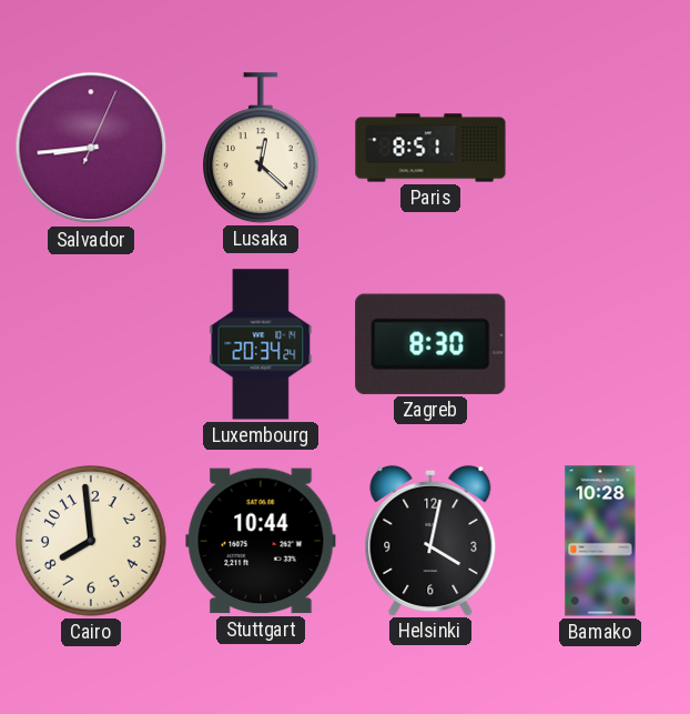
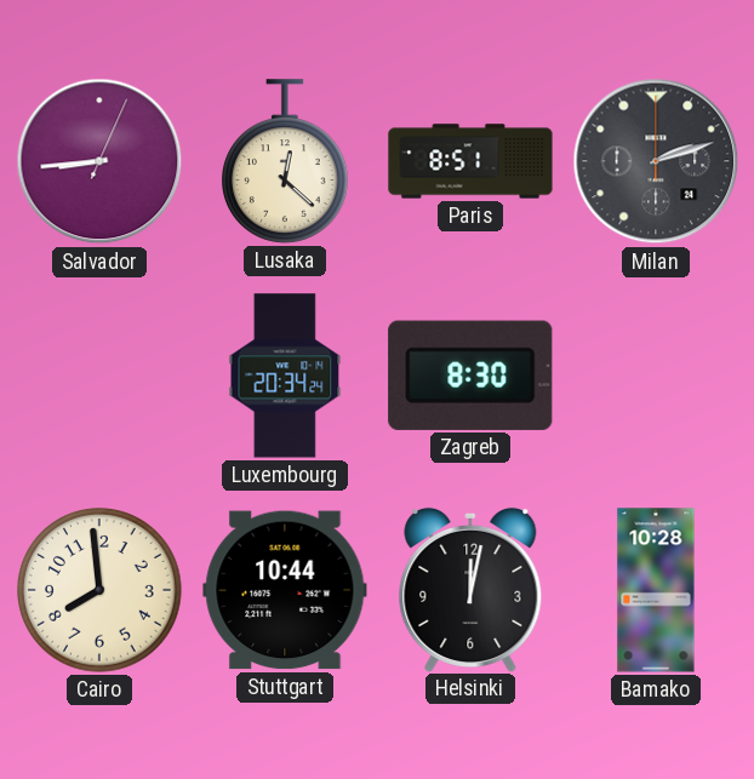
Milan: none -> 2:12 (656, 161)
Helsinki: 4:02 -> 12:02 (470, 589)
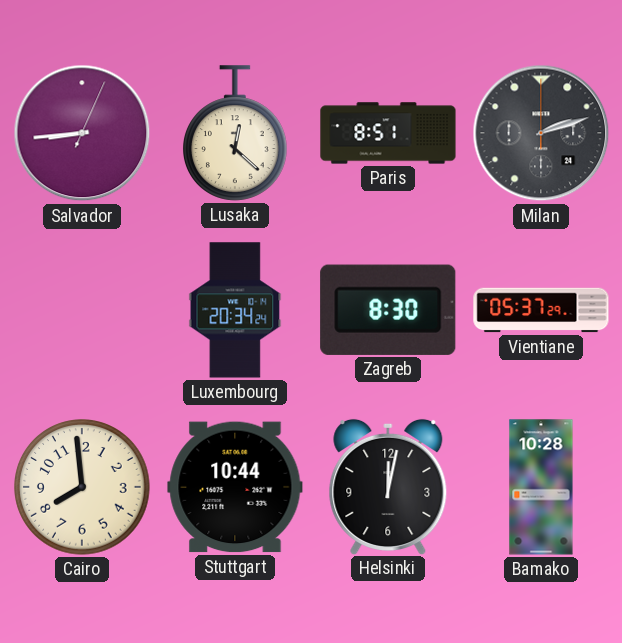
Vientiane: none -> 05:37 (541, 310)
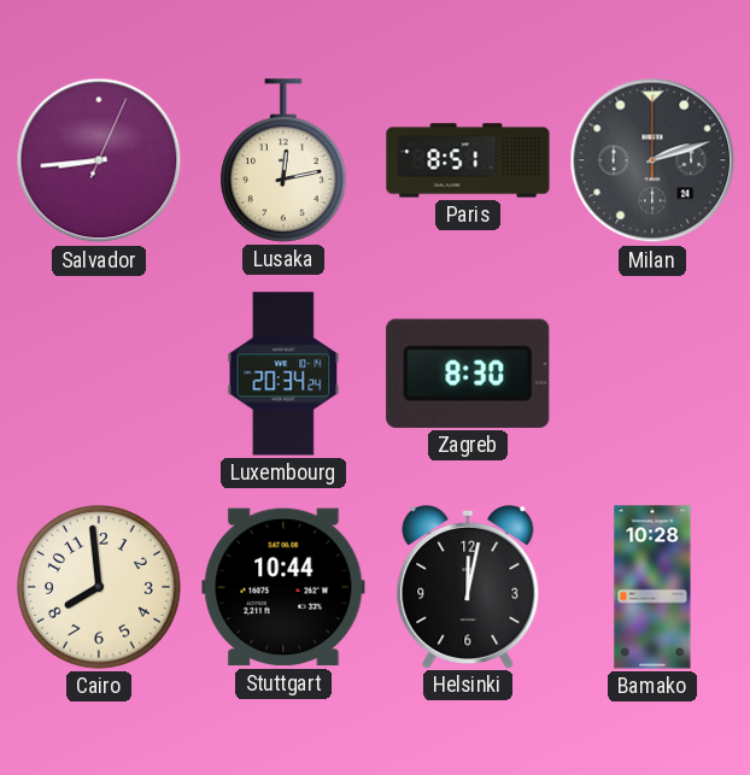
Lusaka: 12:22 -> 12:13 (285, 160)
Vientiane: 05:37 -> none (541, 310)
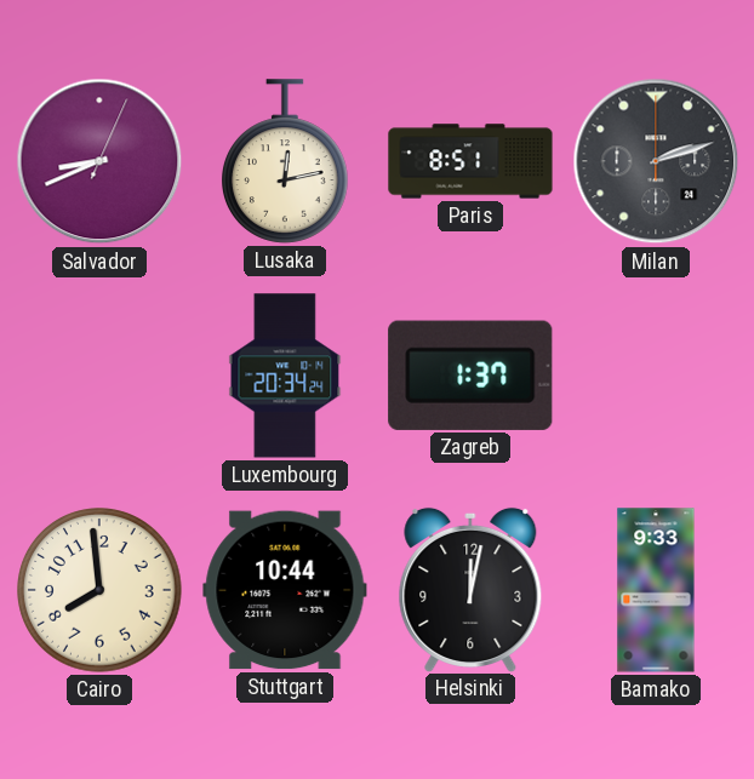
Salvador: 8:44 -> 8:41 (99, 161)
Zagreb: 8:30 -> 1:37 (470, 376)
Bamako: 10:28 -> 9:33 (656, 590)
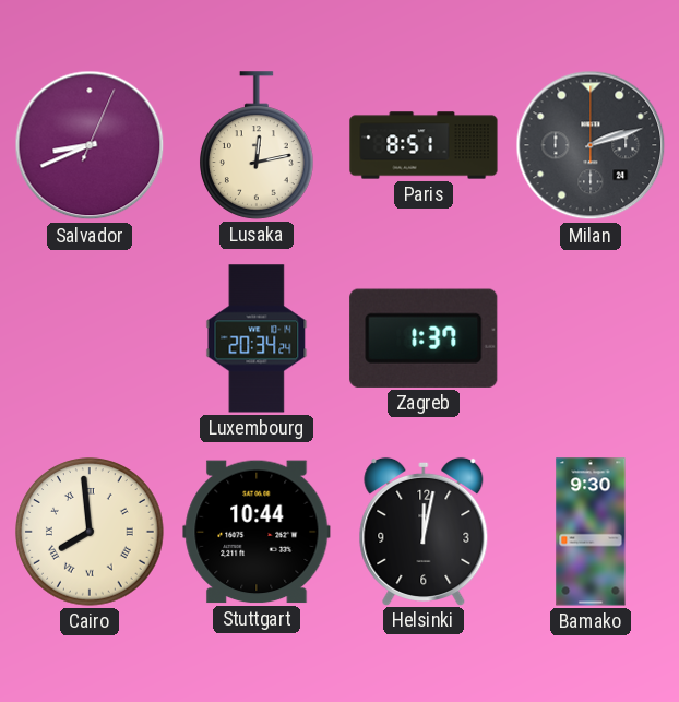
Cairo numerals: Arabic -> Roman (90, 532)
Bamako: 9:33 -> 9:30 (591, 532)
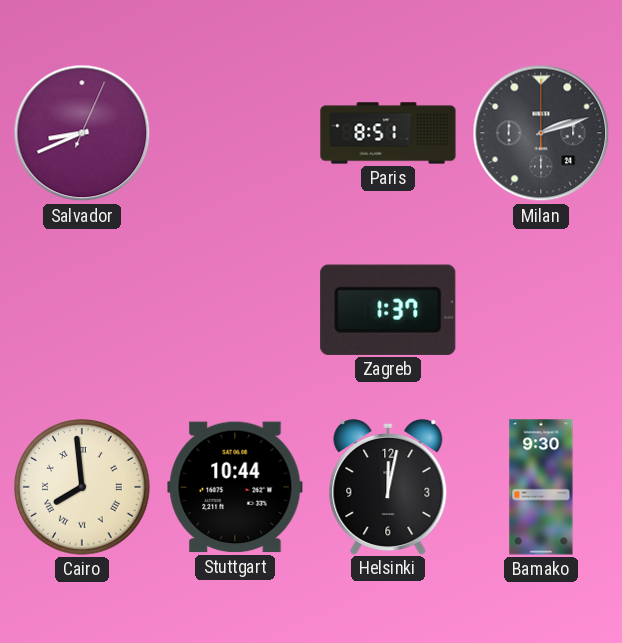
Lusaka: 12:13 -> none (258, 145)
Luxembourg: 20:34 -> none (257, 338)
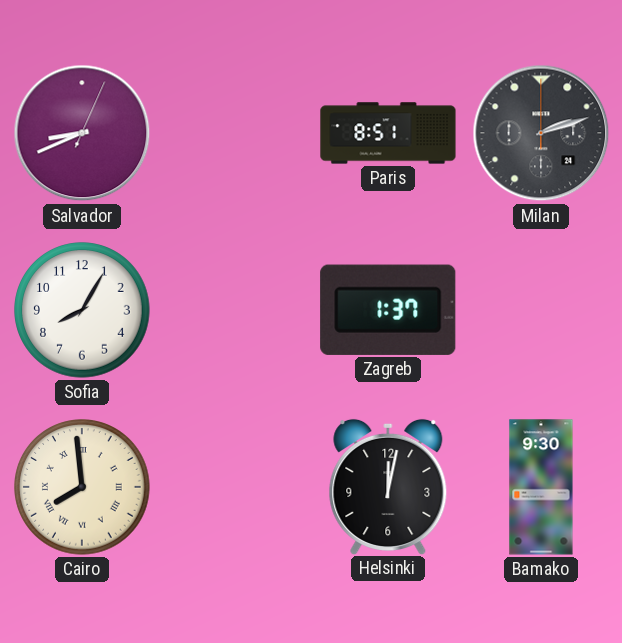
Sofia: none -> 8:05 (82, 310)
Stuttgart: 10:44 -> none (235, 487)
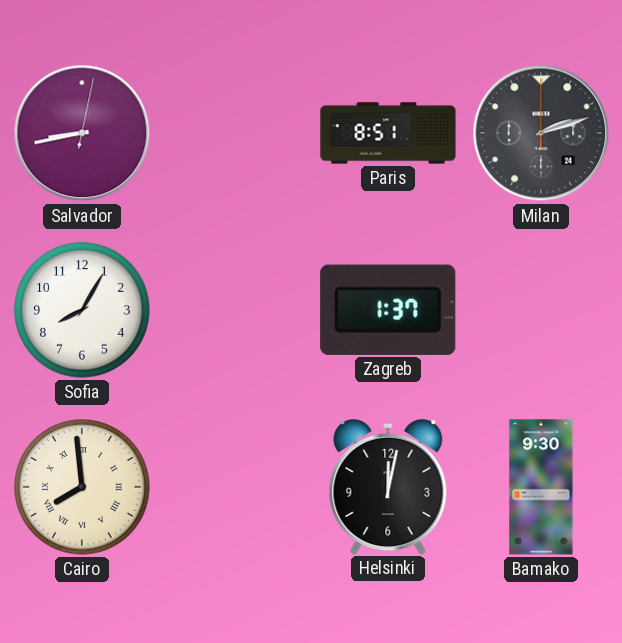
Salvador: 8:41 -> 8:43 (82, 133)
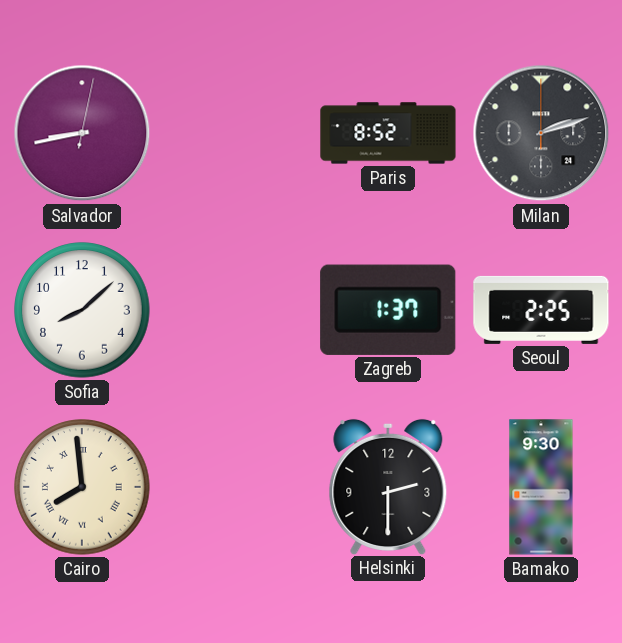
Paris: 8:51 -> 8:52 (388, 133)
Sofia: 8:05 -> 8:08 (82, 310)
Seoul: none -> 2:25 (541, 310)
Helsinki: 12:02 -> 2:30 (388, 486)
